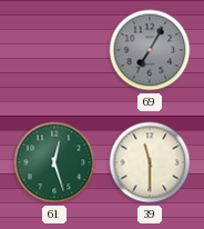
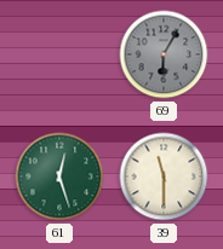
69: 7:05 -> 6:05 (164, 54)
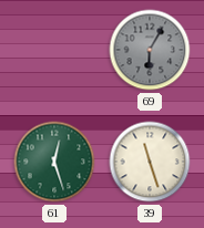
39: 11:30 -> 11:27 (150, 162)
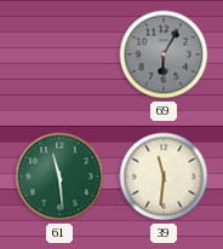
61: 12:27 -> 11:29 (59, 176)
39: 11:27 -> 11:31 (164, 176)
